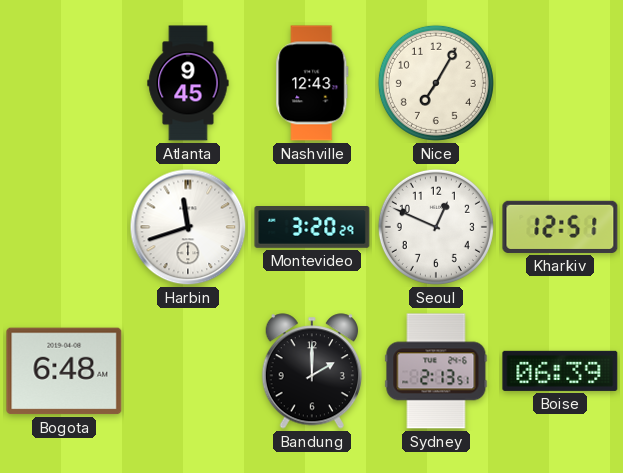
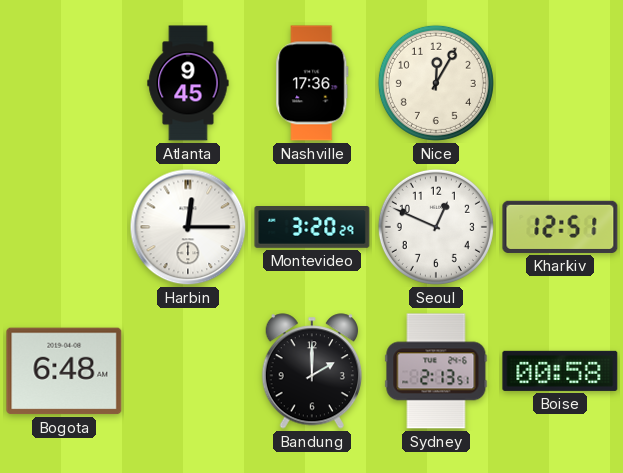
Nashville: 12:43 -> 17:36 (312, 83)
Nice: 7:05 -> 12:05 (436, 83)
Harbin: 11:42 -> 12:15 (188, 227)
Boise: 06:39 -> 00:58 (560, 371)
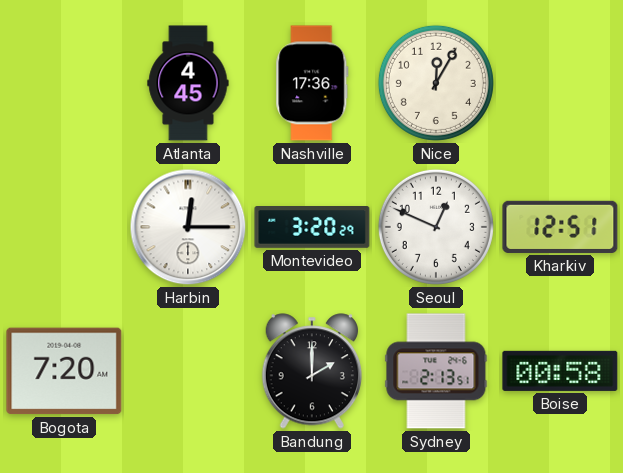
Atlanta: 9:45 -> 4:45 (188, 83)
Bogota: 6:48 -> 7:20 (64, 371)
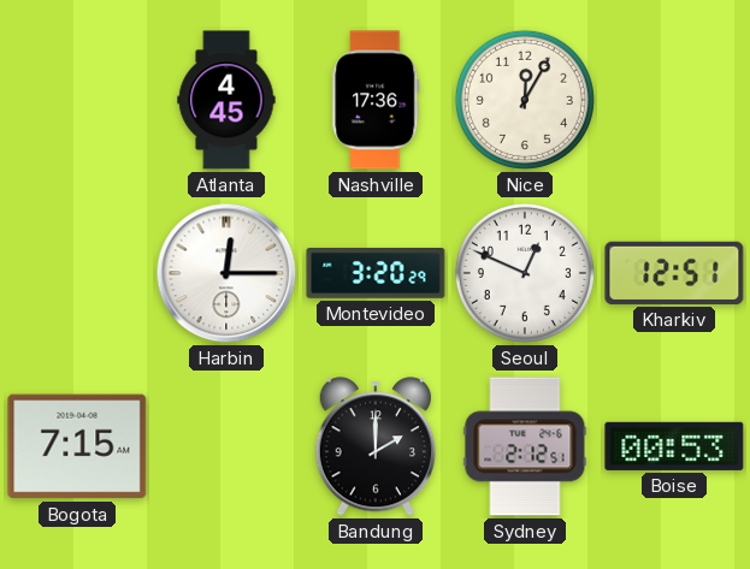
Bogota: 7:20 -> 7:15 (77, 446)
Sydney: 2:13 -> 2:12 (525, 446)
Boise: 00:58 -> 00:53 (674, 446)
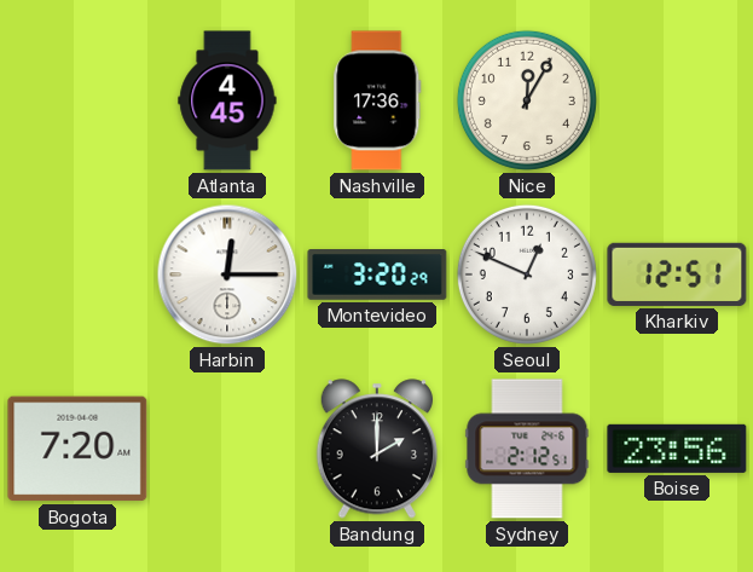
Bogota: 7:15 -> 7:20 (77, 449)
Boise: 00:53 -> 23:56 (677, 449)
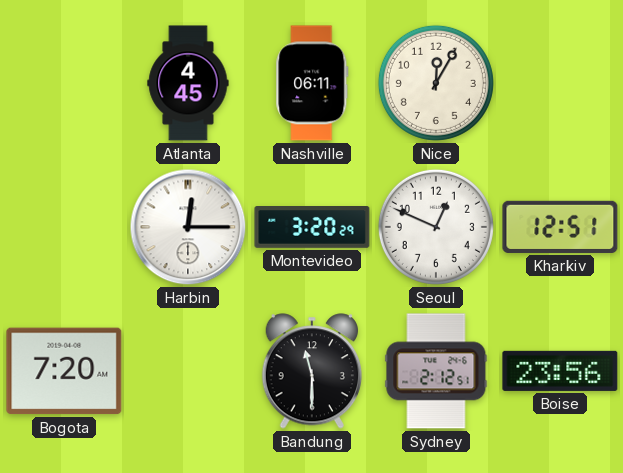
Nashville: 17:36 -> 06:11 (312, 83)
Bandung: 2:00 -> 11:30 (311, 371)
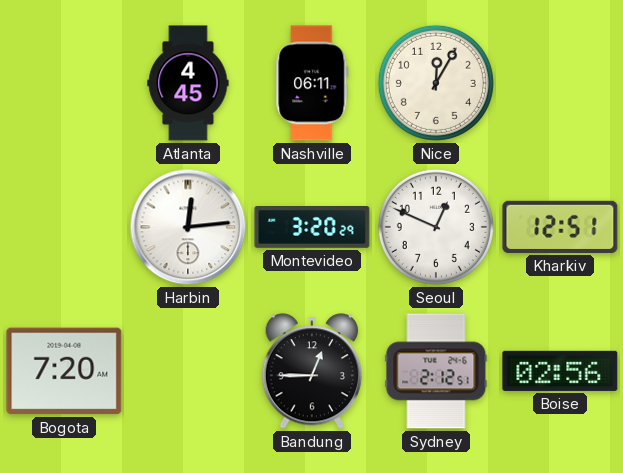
Harbin: 12:15 -> 12:14 (188, 227)
Bandung: 11:30 -> 12:45 (311, 371)
Boise: 23:56 -> 02:56 (560, 371)
